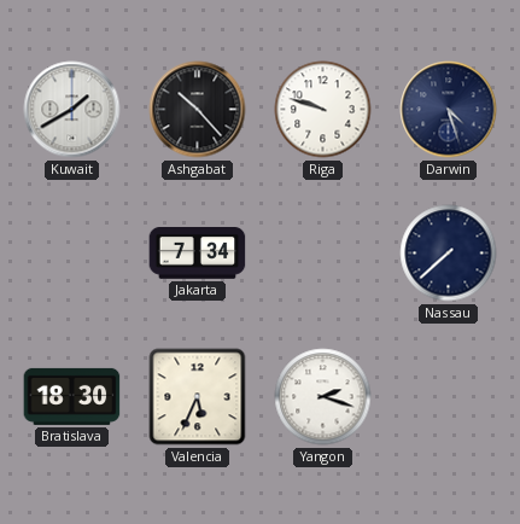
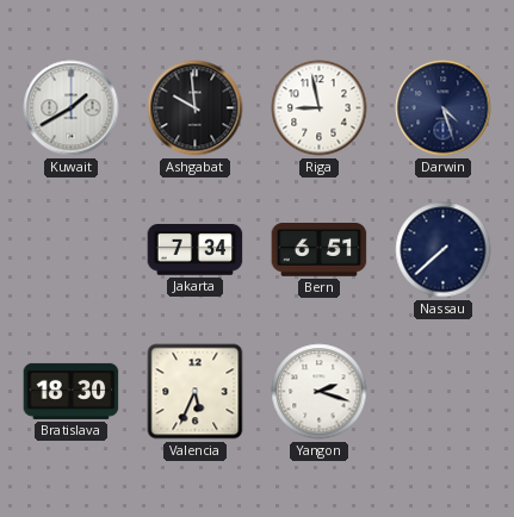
Ashgabat: 10:23 -> 9:59 (196, 108)
Riga: 9:48 -> 8:58 (320, 108)
Bern: none -> 6:51 (320, 250)
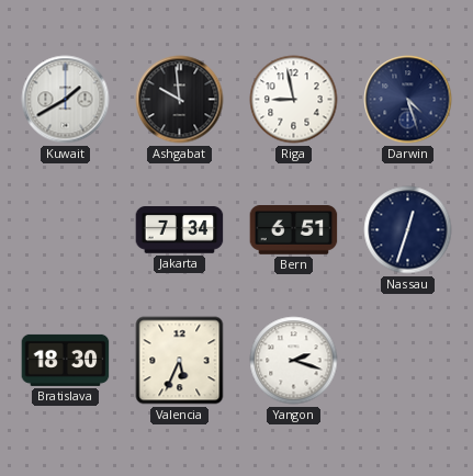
Nassau: 7:38 -> 12:33 (408, 230)
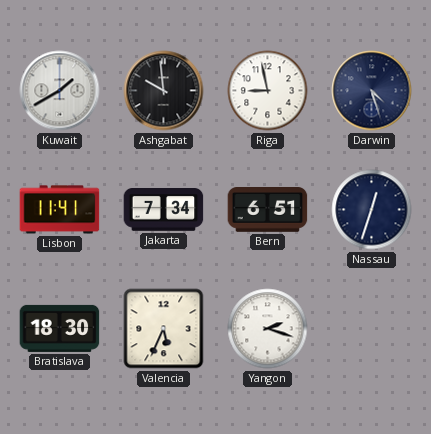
Lisbon: none -> 11:41 (60, 210)
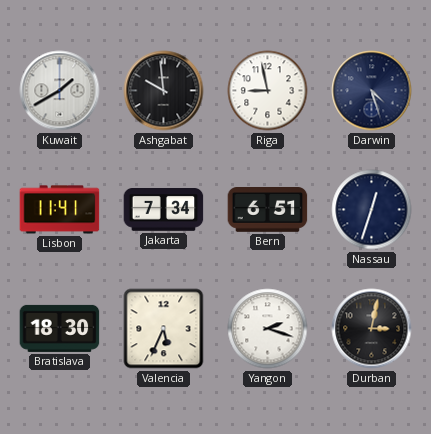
Durban: none -> 3:02 (372, 329)
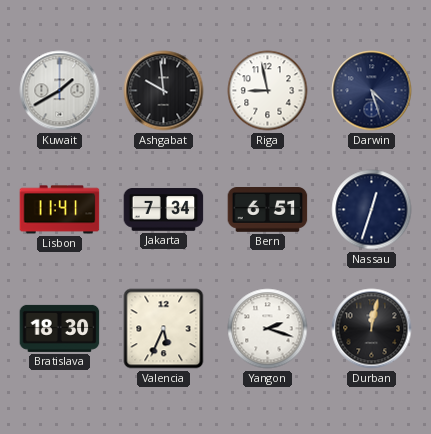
Durban: 3:02 -> 12:02 (372, 329)
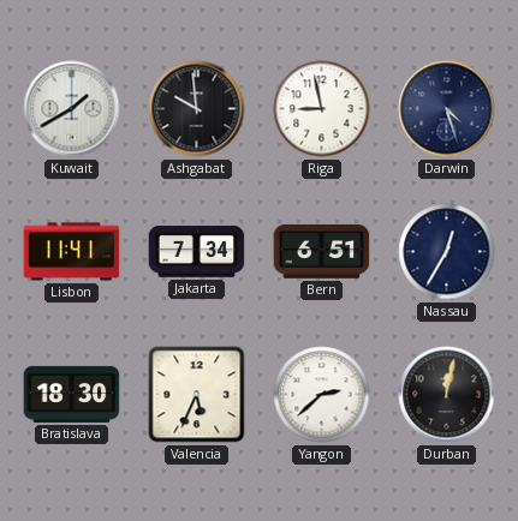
Nassau: 12:33 -> 12:35 (447, 252)
Yangon: 2:18 -> 2:38 (322, 395)
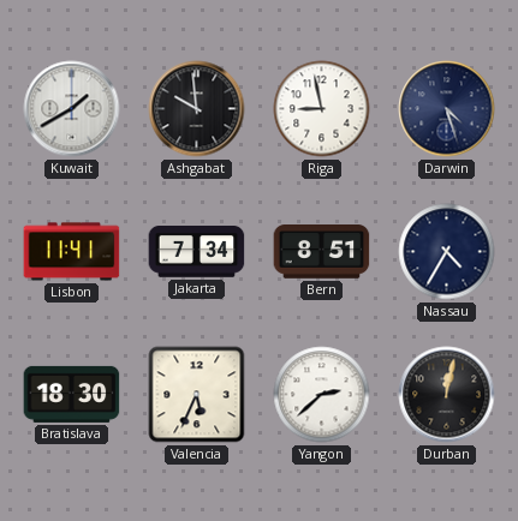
Bern: 6:51 -> 8:51 (322, 252)
Nassau: 12:35 -> 4:35 (447, 252)
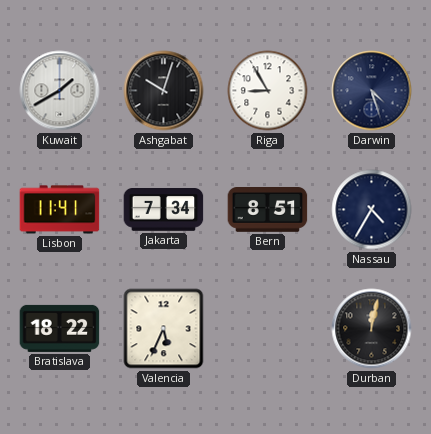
Ashgabat: 9:59 -> 10:03 (164, 91)
Riga: 8:58 -> 8:55 (268, 91)
Bratislava: 18:30 -> 18:22 (60, 328)
Yangon: 2:38 -> none (322, 395)
